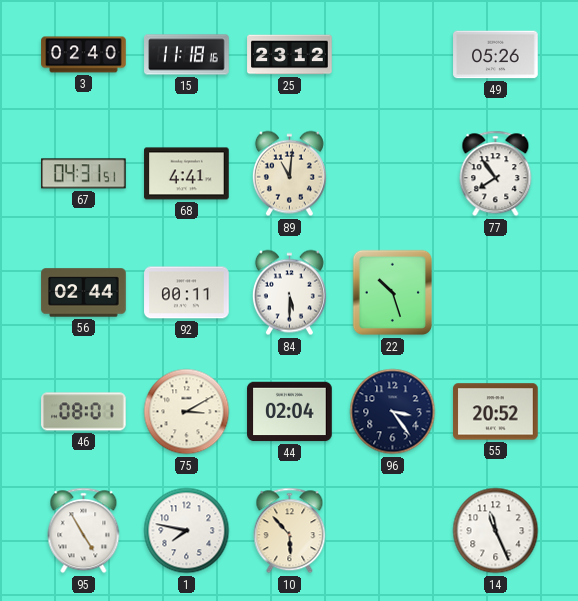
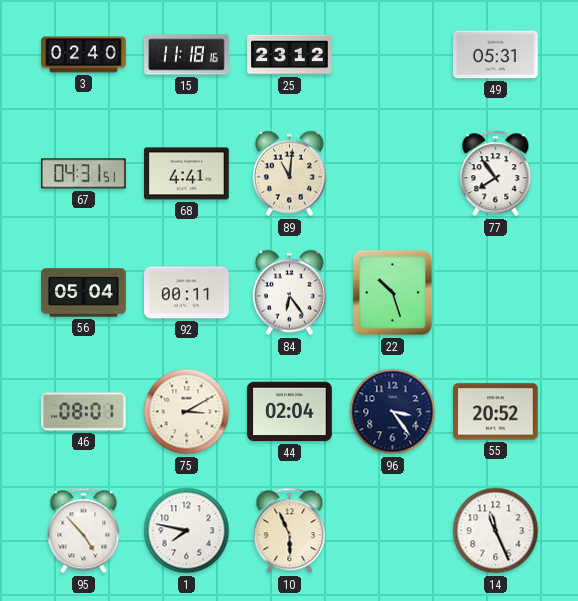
49: 05:26 -> 05:31 (496, 55)
56: 02:44 -> 05:04 (84, 293)
84: 5:30 -> 6:24 (289, 293)
95: 4:55 -> 4:53 (84, 531)
10: 5:53 -> 5:56 (290, 531)
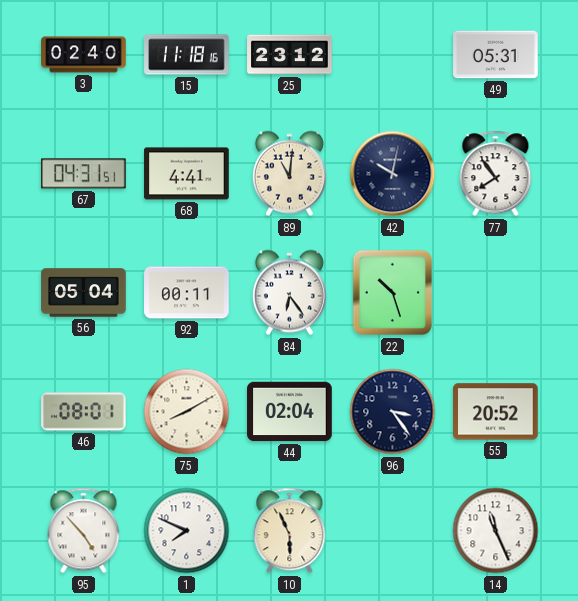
42: none -> 10:02 (393, 174)
75: 3:10 -> 8:10 (187, 412)
1: 7:47 -> 7:49 (187, 531)
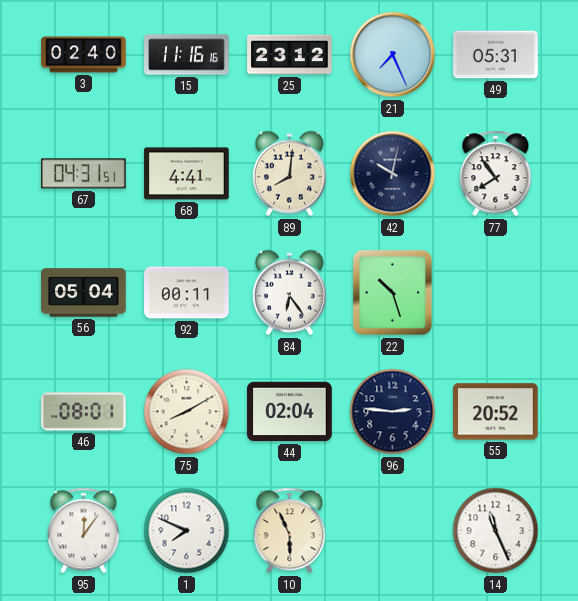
15: 11:18 -> 11:16 (187, 55)
21: none -> 7:26 (393, 55)
89: 11:01 -> 8:01 (289, 174)
96: 3:24 -> 2:46 (393, 412)
95: 4:53 -> 12:06 (84, 531)
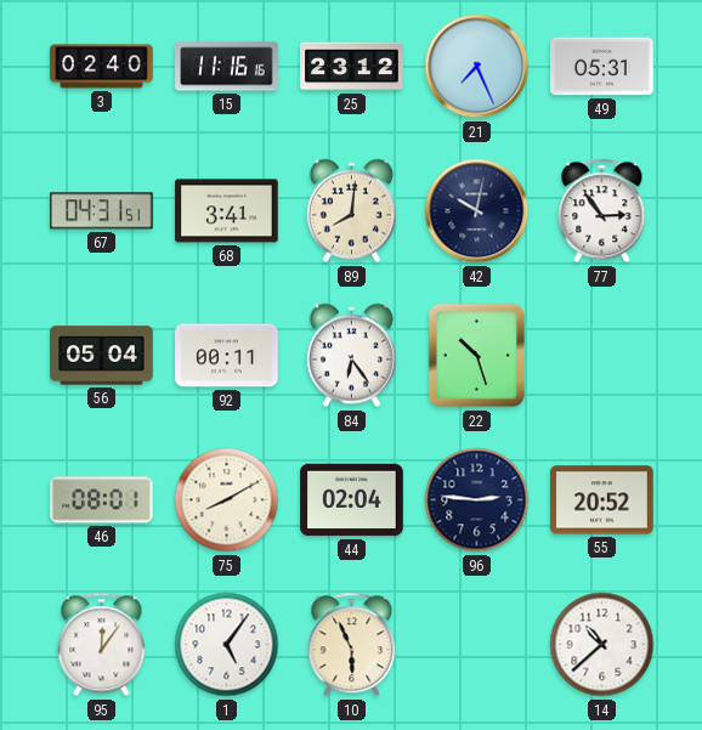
68: 4:41 -> 3:41 (227, 211)
77: 7:54 -> 2:54 (602, 211)
1: 7:49 -> 5:06 (227, 645)
14: 11:26 -> 10:38 (602, 645)
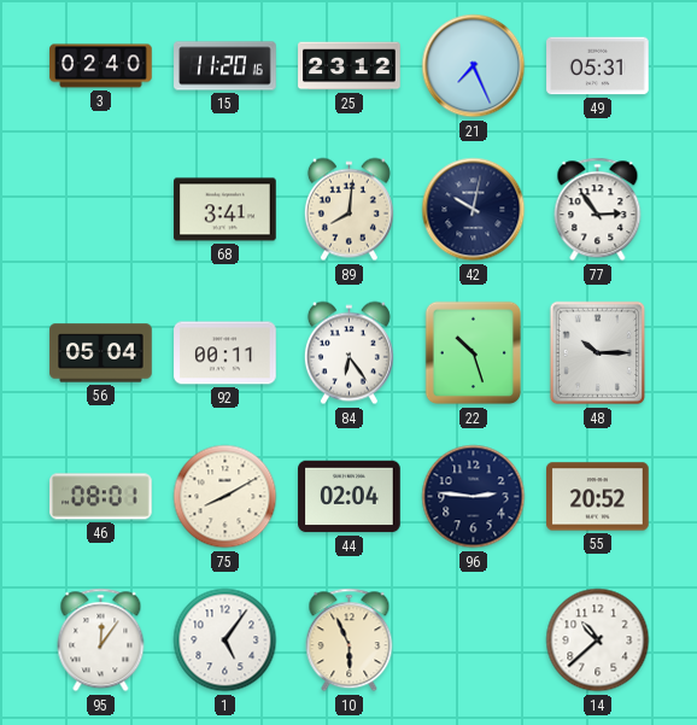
15: 11:16 -> 11:20 (225, 66)
67: 04:31 -> none (102, 211)
48: none -> 10:15 (598, 353)
